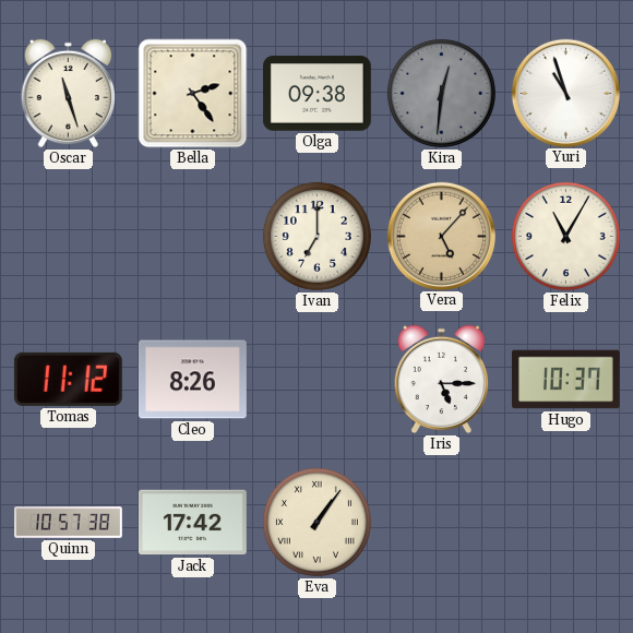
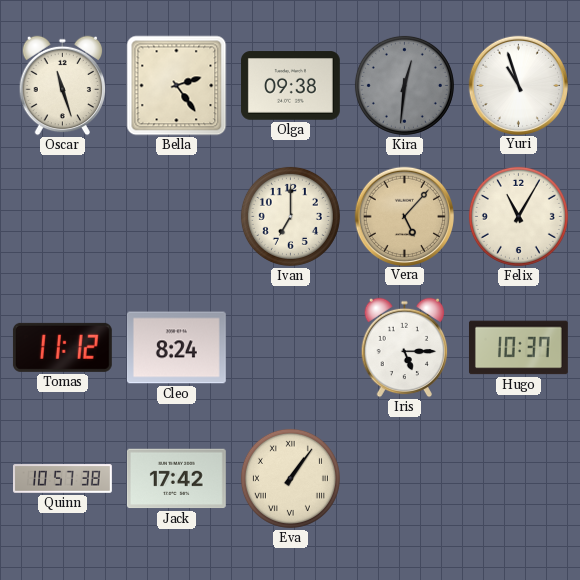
Cleo: 8:26 -> 8:24 (176, 348)
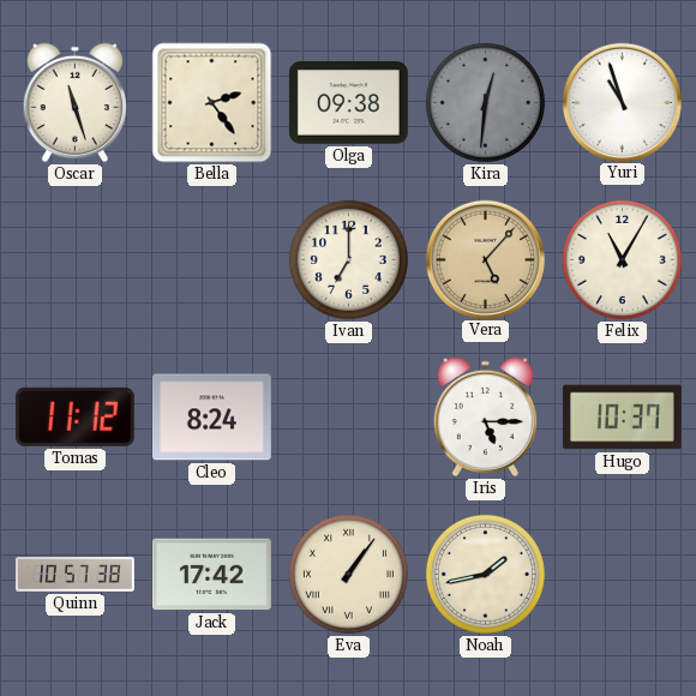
Noah: none -> 1:43 (485, 574)
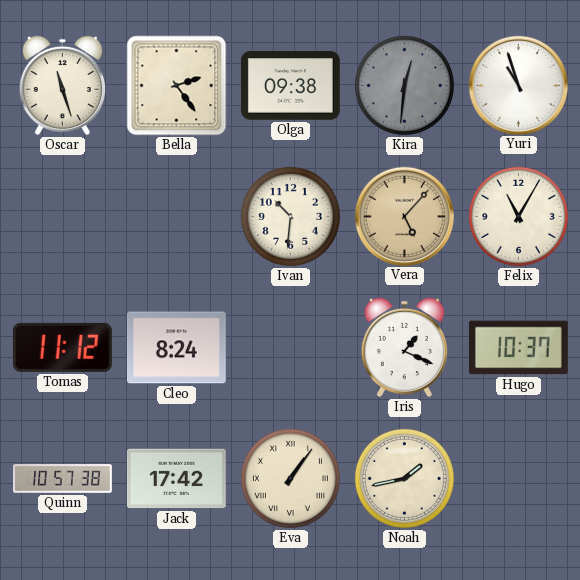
Ivan: 7:00 -> 10:31 (290, 216)
Iris: 5:15 -> 1:19 (405, 348)
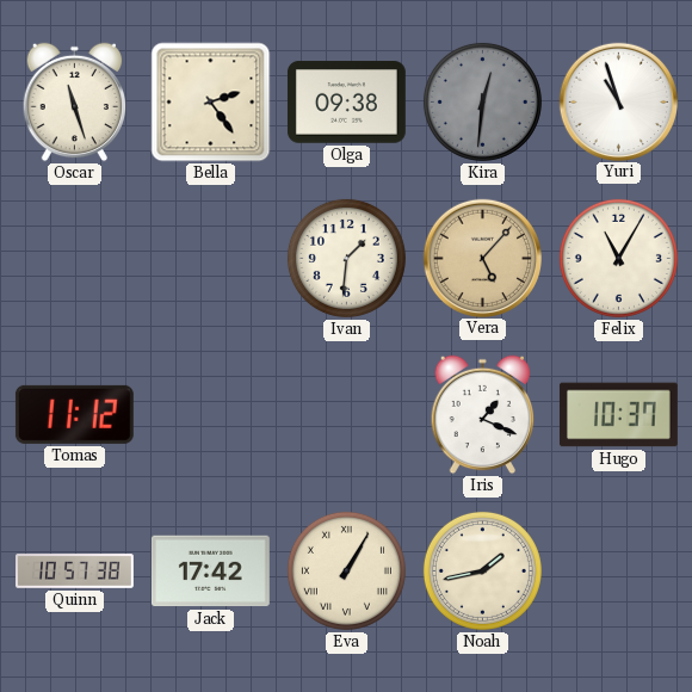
Ivan: 10:31 -> 1:31 (346, 258)
Cleo: 8:24 -> none (176, 348)
Eva: 1:06 -> 1:05 (346, 570)
